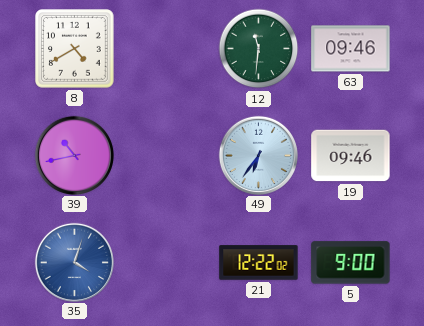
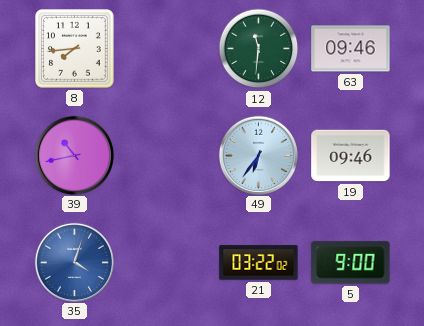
8: 4:40 -> 7:44 (75, 49)
21: 12:22 -> 03:22 (259, 263)
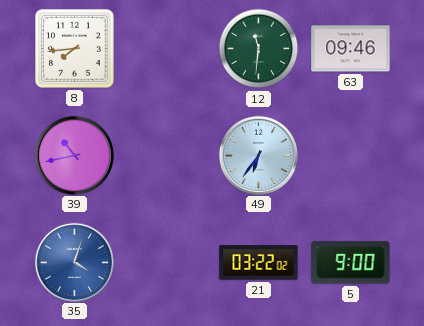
19: 09:46 -> none (351, 156)
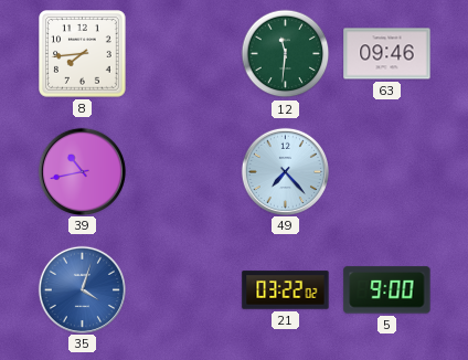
49: 6:36 -> 7:23 (285, 171)
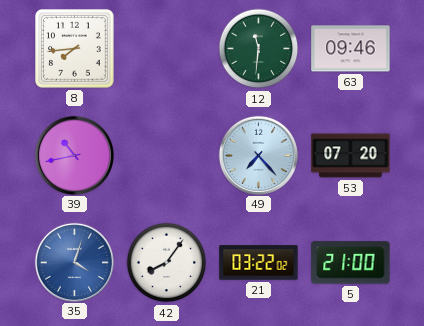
53: none -> 07:20 (351, 156)
42: none -> 8:06 (167, 263)
5: 9:00 -> 21:00 (351, 263)
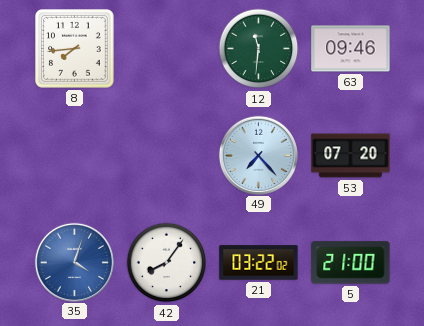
39: 10:43 -> none (74, 155)
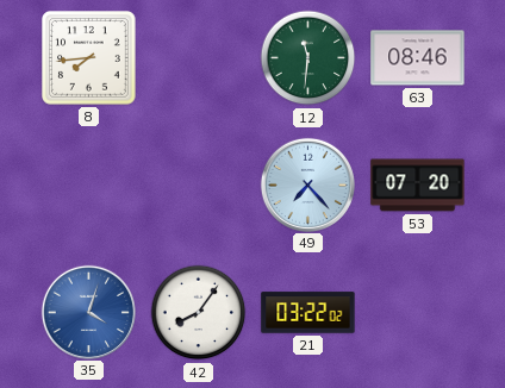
63: 09:46 -> 08:46 (418, 58)
5: 21:00 -> none (351, 263)
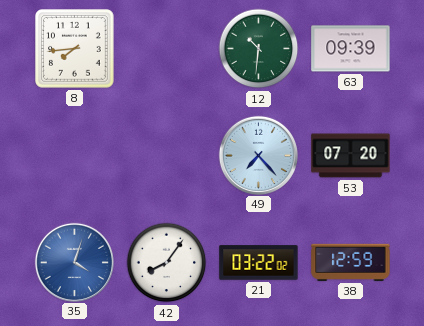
12: 11:31 -> 10:31 (259, 49)
63: 08:46 -> 09:39 (351, 49)
38: none -> 12:59 (351, 262)
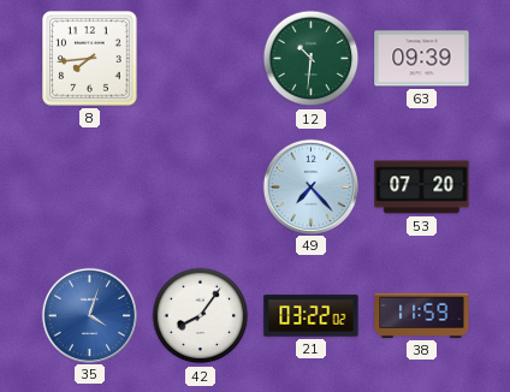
38: 12:59 -> 11:59 (422, 315)
